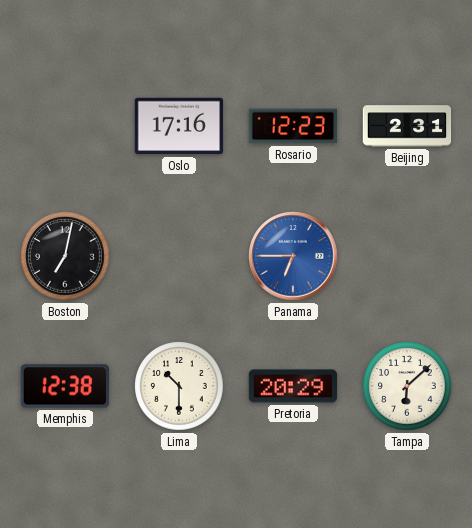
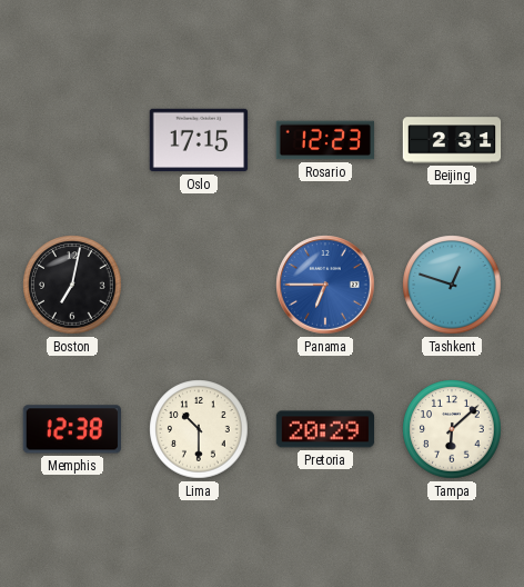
Oslo: 17:16 -> 17:15 (199, 140)
Tashkent: none -> 12:48 (452, 285)
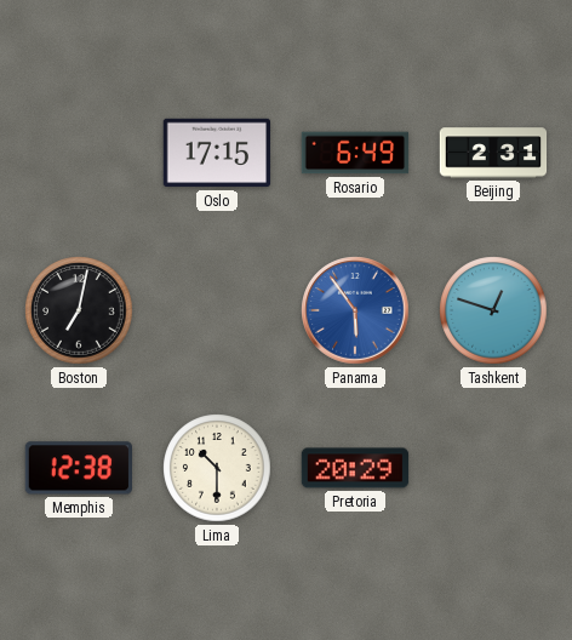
Rosario: 12:23 -> 6:49 (355, 153)
Panama: 6:45 -> 5:54 (355, 310)
Tampa: 6:08 -> none (452, 429)
